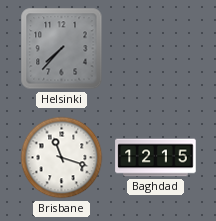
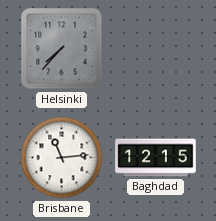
Brisbane: 11:18 -> 11:14 (62, 158)
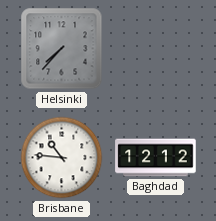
Brisbane: 11:14 -> 10:46 (62, 158)
Baghdad: 12:15 -> 12:12 (156, 158)
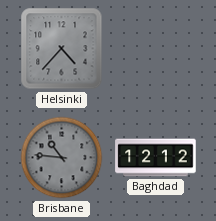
Helsinki: 7:37 -> 4:37 (62, 49)
Brisbane dial: white -> grey (62, 158)
